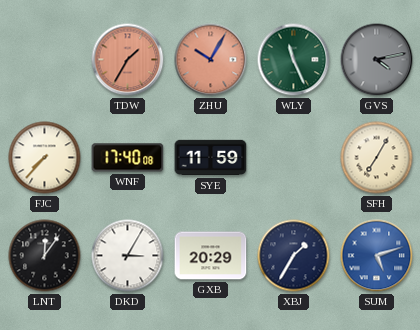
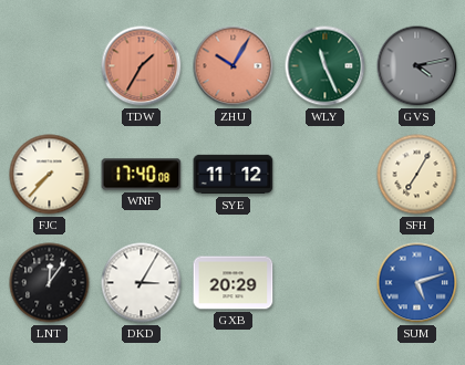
SYE: 11:59 -> 11:12 (234, 175)
XBJ: 1:35 -> none (294, 256)
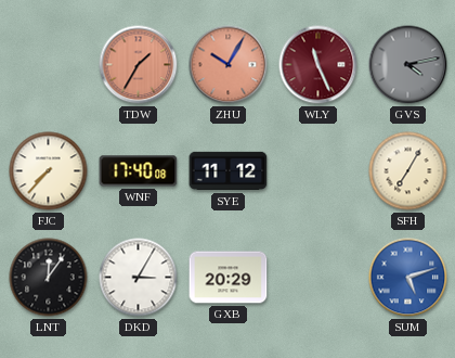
WLY dial: green -> burgundy (318, 65)
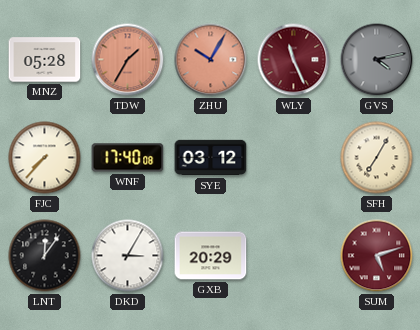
MNZ: none -> 05:28 (45, 60)
SYE: 11:12 -> 03:12 (211, 158)
SUM dial: blue -> burgundy (377, 256)
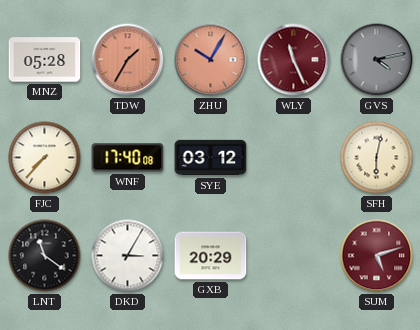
SFH: 7:05 -> 6:02 (377, 158)
LNT: 12:06 -> 11:21 (45, 256)
